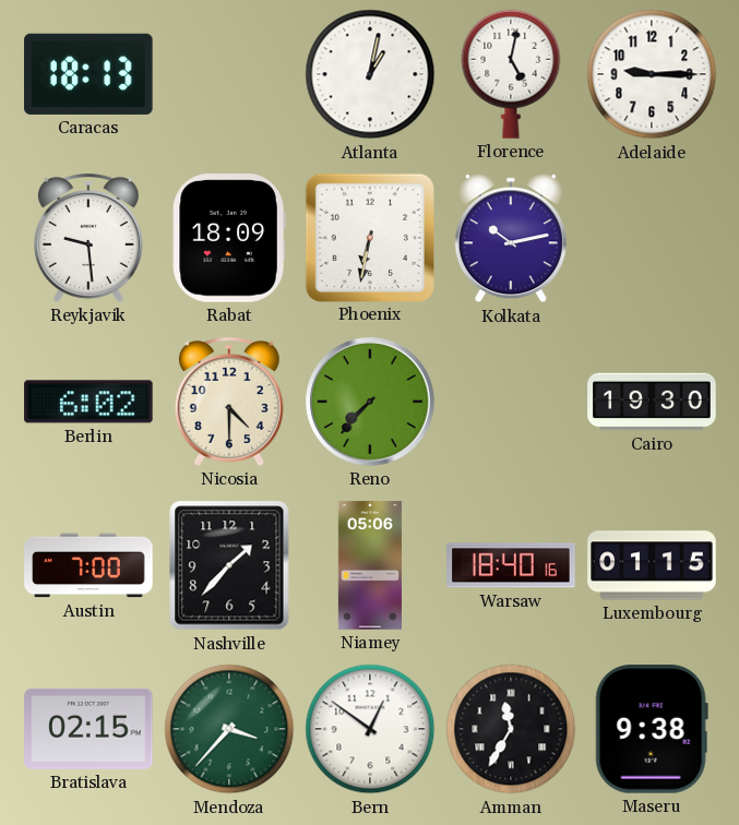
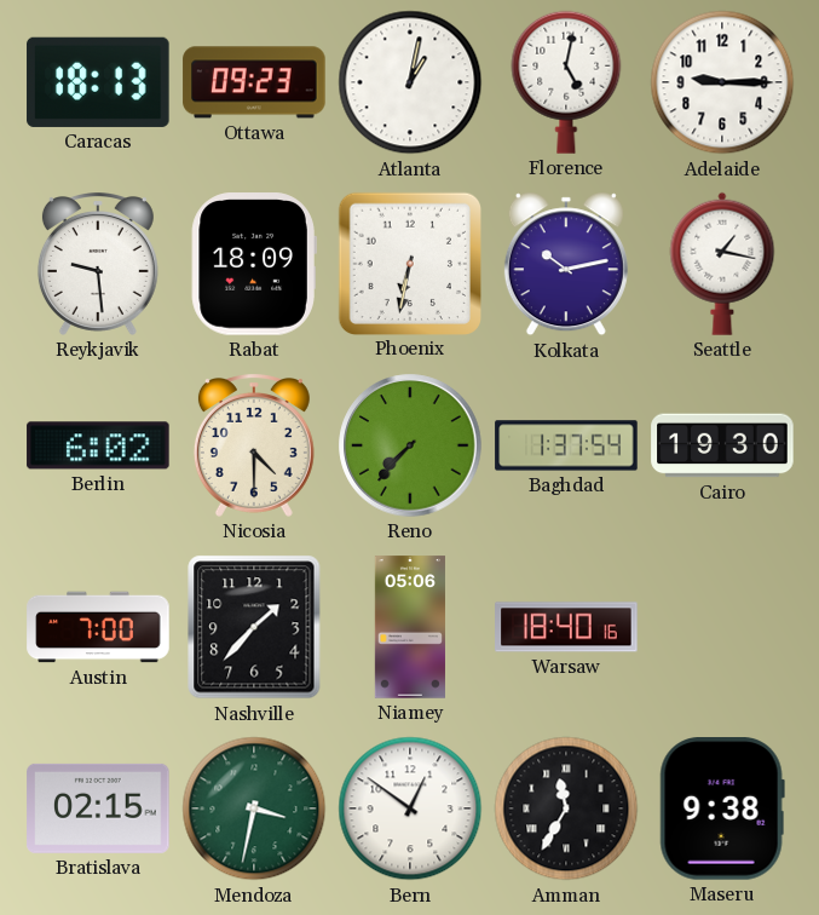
Ottawa: none -> 09:23 (254, 82)
Seattle: none -> 1:17 (722, 264)
Baghdad: none -> 1:37 (566, 445)
Luxembourg: 01:15 -> none (652, 565)
Mendoza: 3:37 -> 3:32 (254, 808)
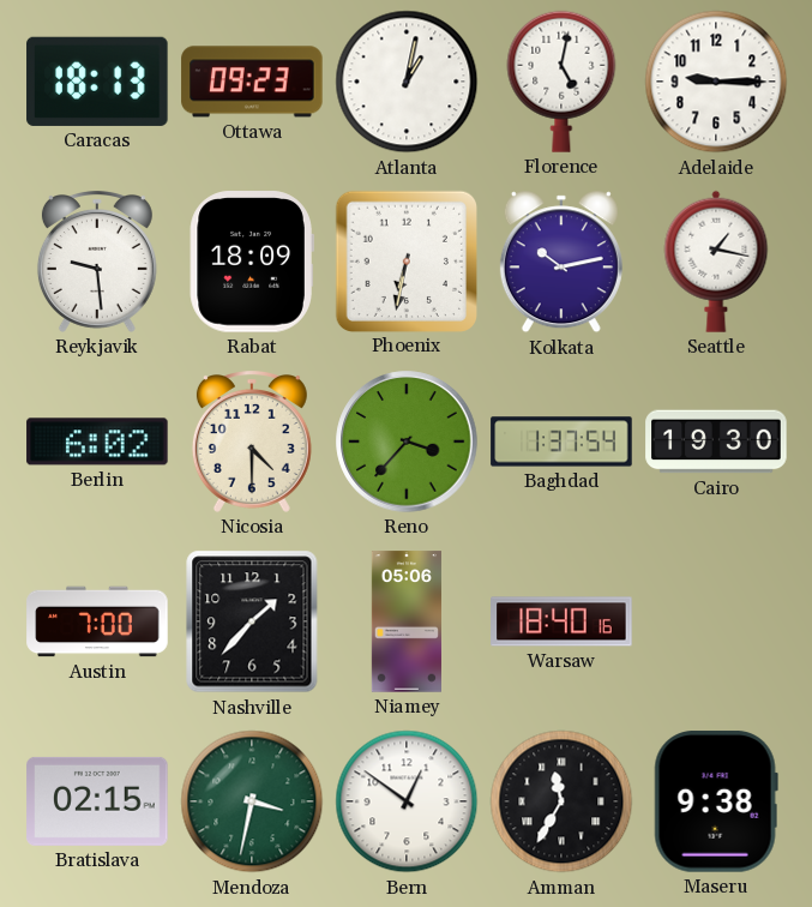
Reno: 7:37 -> 3:37 (407, 442)
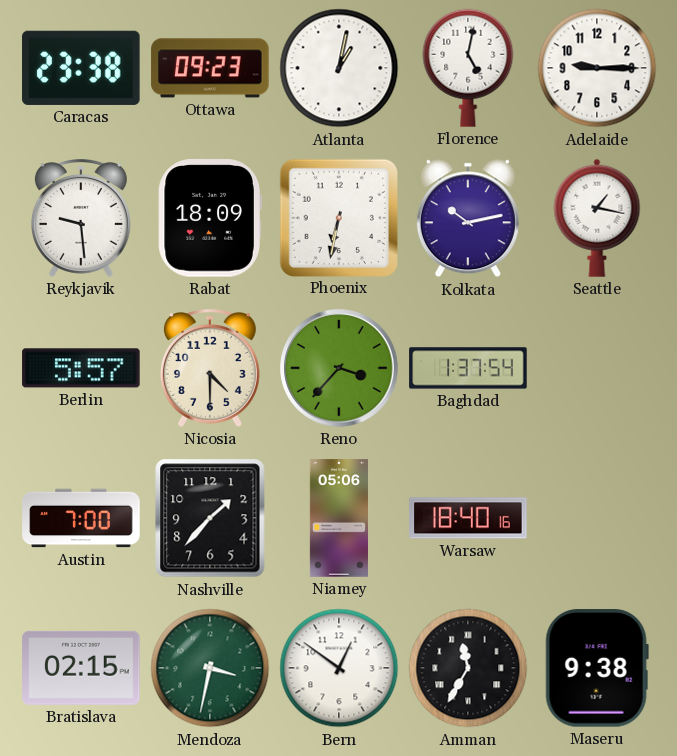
Caracas: 18:13 -> 23:38 (81, 68)
Berlin: 6:02 -> 5:57 (81, 368)
Cairo: 19:30 -> none (716, 442)
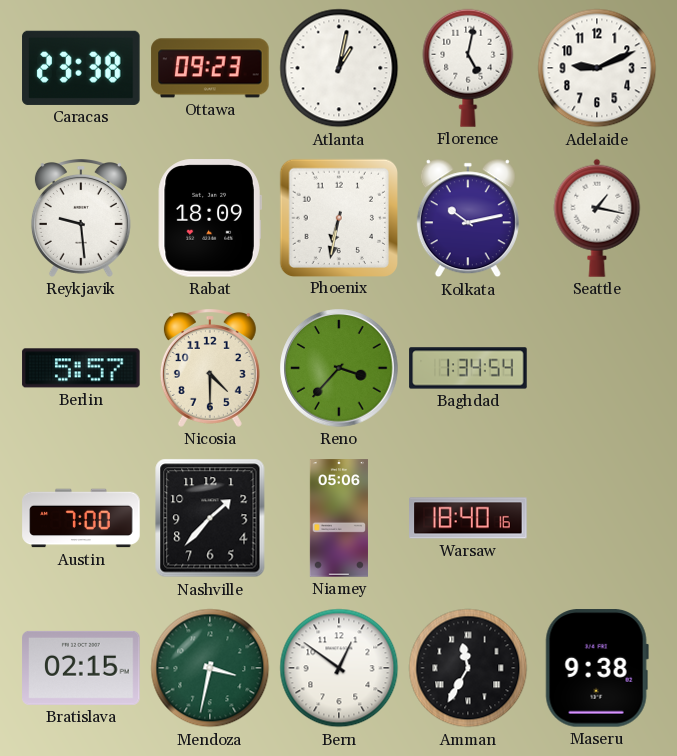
Adelaide: 9:15 -> 9:11 (597, 68)
Baghdad: 1:37 -> 1:34 (468, 368)
